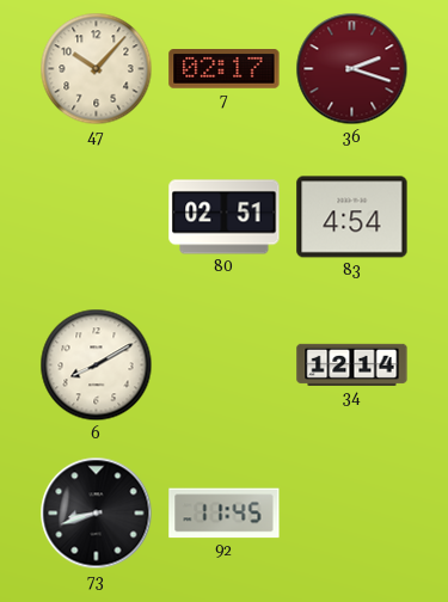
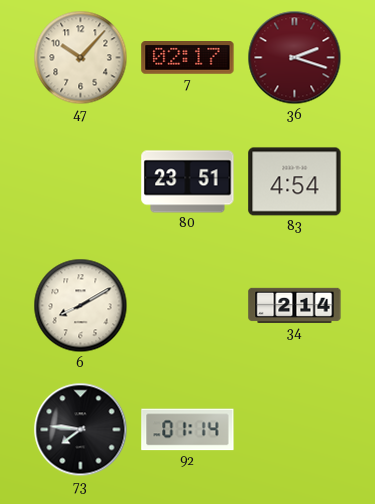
80: 02:51 -> 23:51 (188, 182)
34: 12:14 -> 2:14 (295, 305)
73: 8:42 -> 7:46 (81, 430)
92: 11:45 -> 01:14 (188, 430)
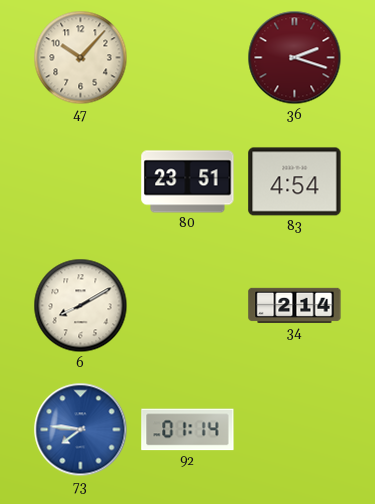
7: 02:17 -> none (188, 58)
73 dial: black -> blue (81, 430)
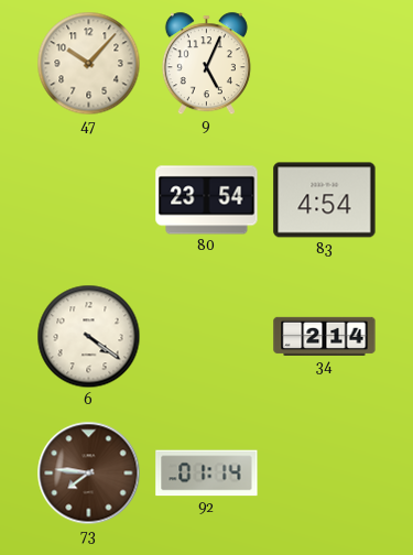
9: none -> 5:04 (206, 64)
36: 2:18 -> none (295, 58)
80: 23:51 -> 23:54 (207, 200)
6: 8:10 -> 4:21 (89, 337)
73 dial: blue -> brown (89, 474)
